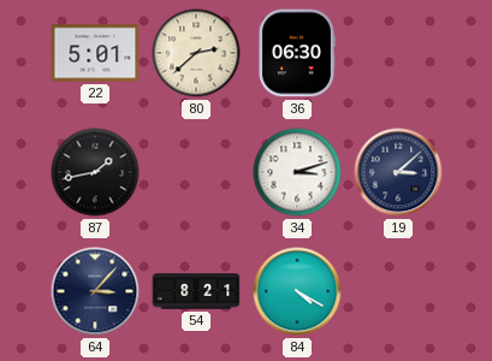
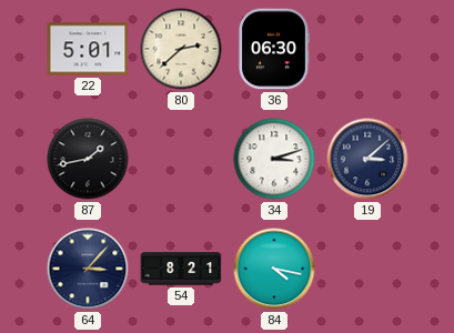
84: 4:20 -> 4:17 (274, 269)
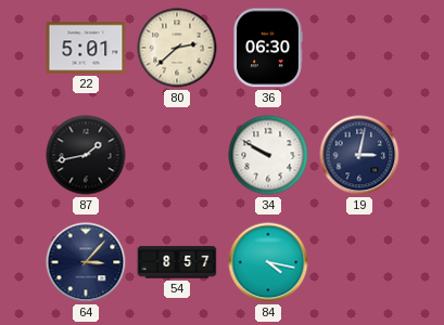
34: 3:12 -> 9:50 (268, 155)
19: 3:08 -> 3:02 (359, 155)
54: 8:21 -> 8:57 (177, 262)
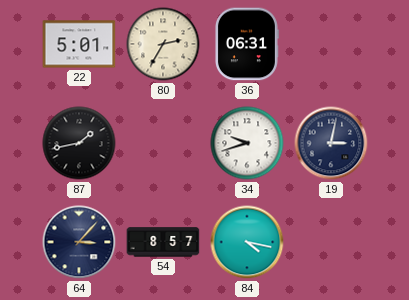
80: 2:38 -> 2:35 (163, 44)
36: 06:30 -> 06:31 (246, 44)
34: 9:50 -> 9:42 (247, 143)
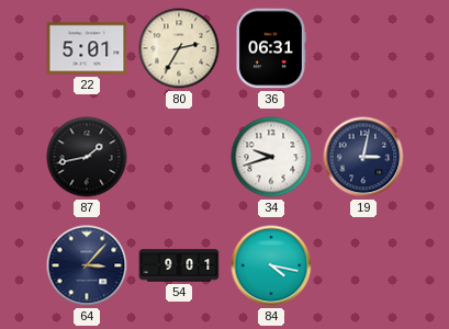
54: 8:57 -> 9:01 (179, 265)
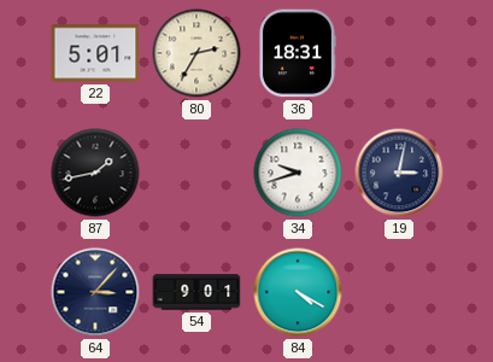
36: 06:31 -> 18:31 (297, 53)
84: 4:17 -> 4:20 (298, 292)
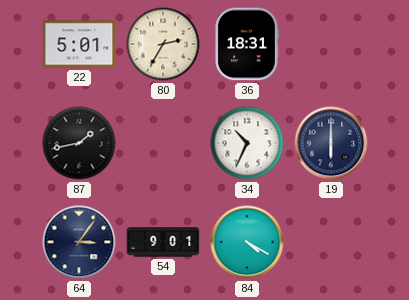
34: 9:42 -> 10:34 (247, 143)
19: 3:02 -> 6:00 (331, 143)
64: 3:07 -> 3:06 (79, 242)
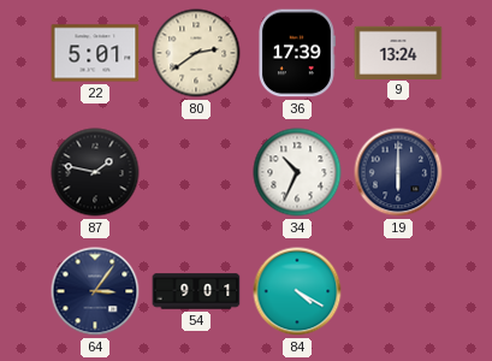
80: 2:35 -> 2:39 (196, 53)
36: 18:31 -> 17:39 (296, 53)
9: none -> 13:24 (398, 52)
87: 1:43 -> 1:47 (95, 172)
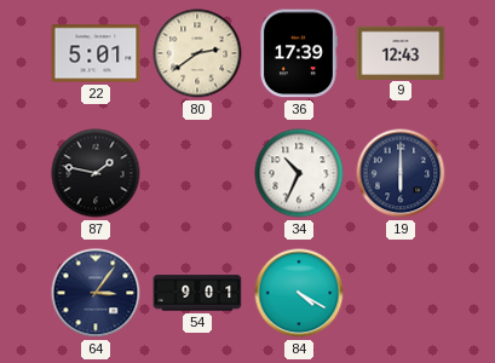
9: 13:24 -> 12:43 (401, 52)
